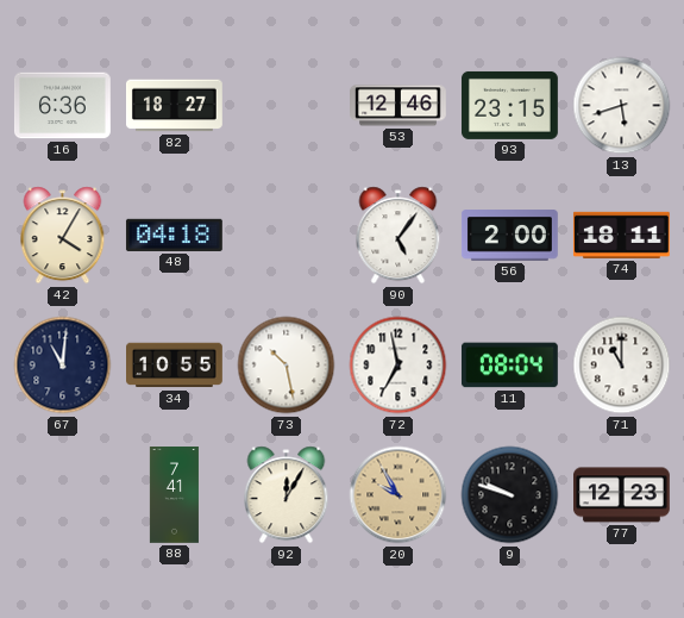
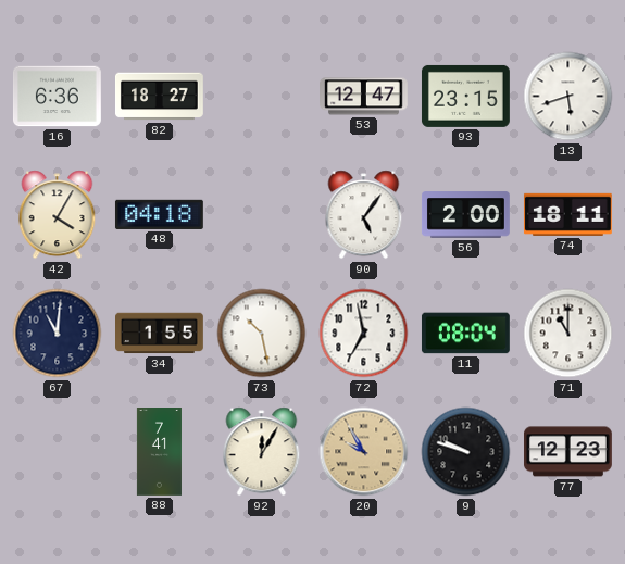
53: 12:46 -> 12:47 (364, 97)
34: 10:55 -> 1:55 (160, 334)
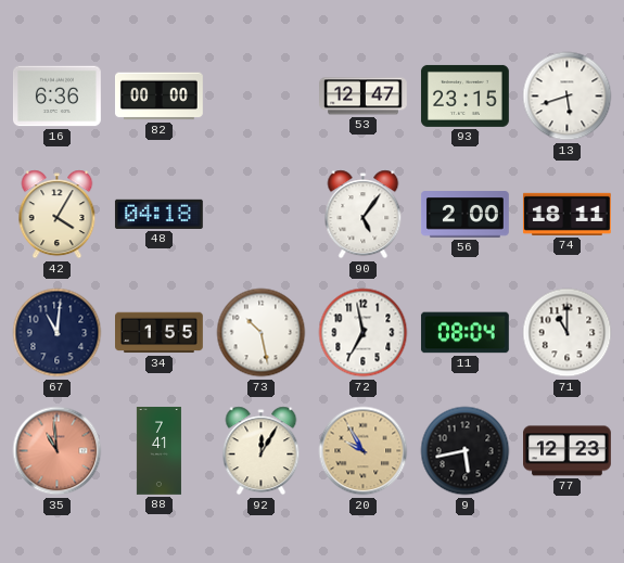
82: 18:27 -> 00:00 (160, 97)
35: none -> 10:59 (58, 451)
9: 9:48 -> 5:43 (466, 451)
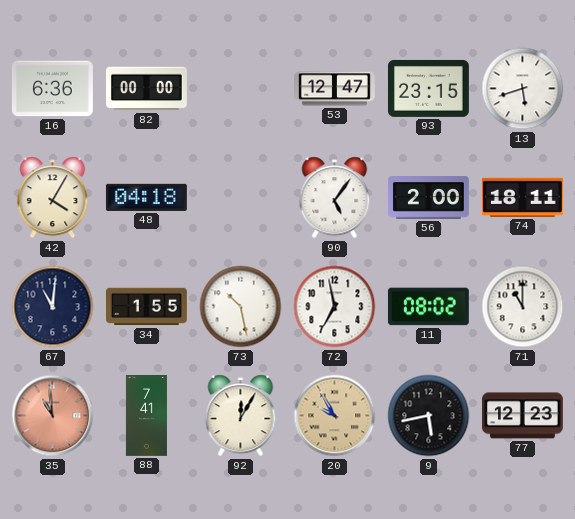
11: 08:04 -> 08:02 (428, 307)
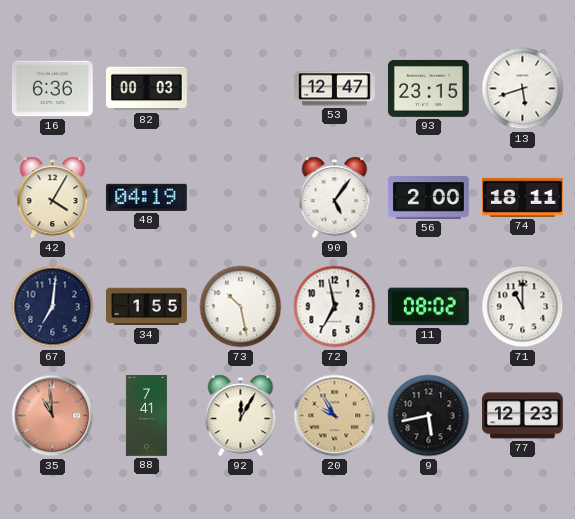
82: 00:00 -> 00:03 (147, 89)
48: 04:18 -> 04:19 (146, 197)
67: 11:01 -> 7:01 (53, 307)
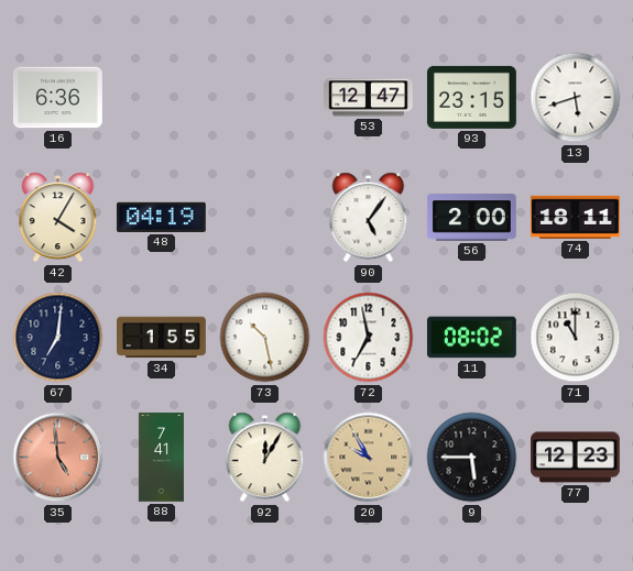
82: 00:03 -> none (147, 89)
35: 10:59 -> 4:59 (58, 458)
9: 5:43 -> 5:45 (472, 458)
